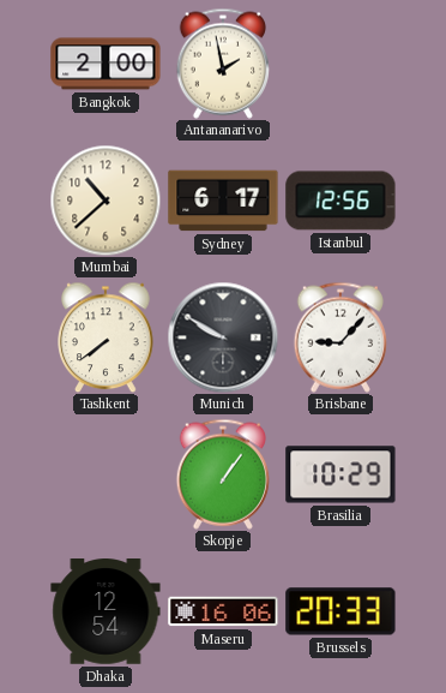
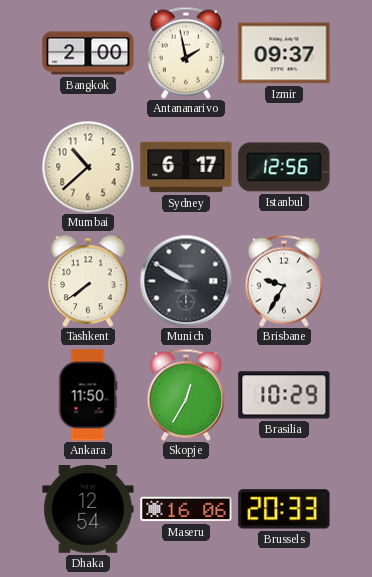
Izmir: none -> 09:37 (284, 53)
Brisbane: 9:07 -> 9:35 (283, 281)
Ankara: none -> 11:50 (88, 395)
Skopje: 1:06 -> 12:35 (185, 395)
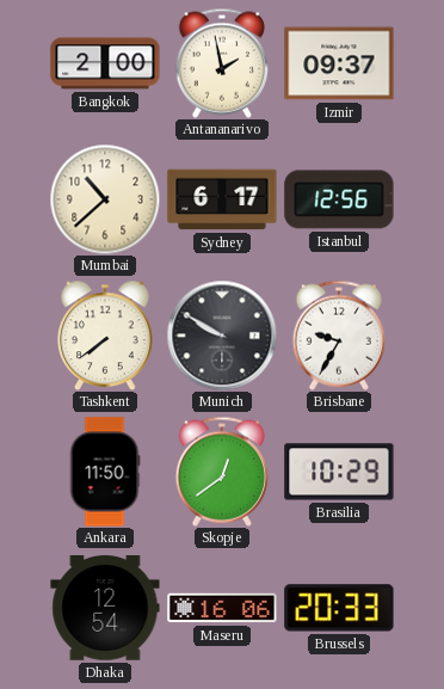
Skopje: 12:35 -> 12:39 (221, 472)
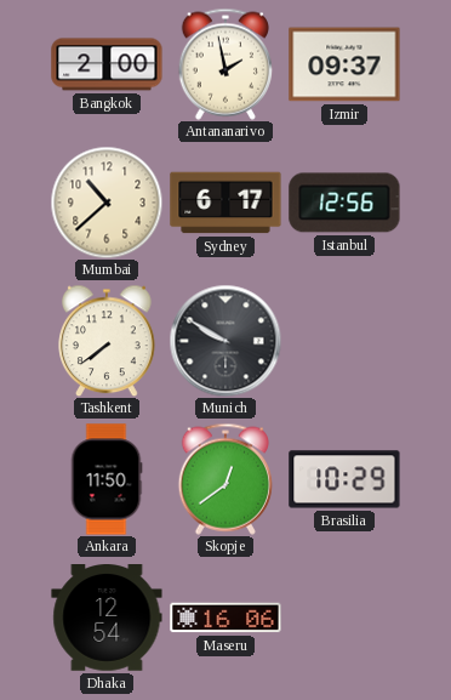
Brisbane: 9:35 -> none (338, 336)
Brussels: 20:33 -> none (339, 608)
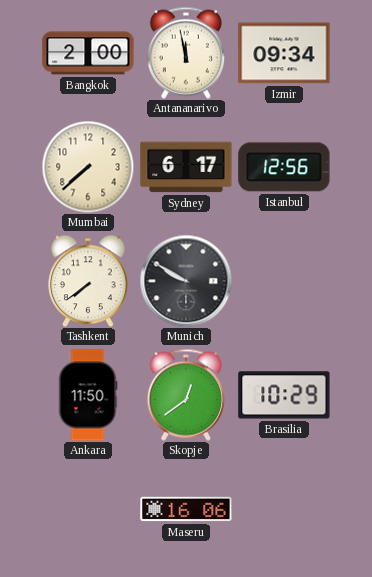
Antananarivo: 1:58 -> 11:58 (185, 53)
Izmir: 09:37 -> 09:34 (284, 53)
Mumbai: 10:38 -> 7:38 (88, 167)
Dhaka: 12:54 -> none (107, 619)
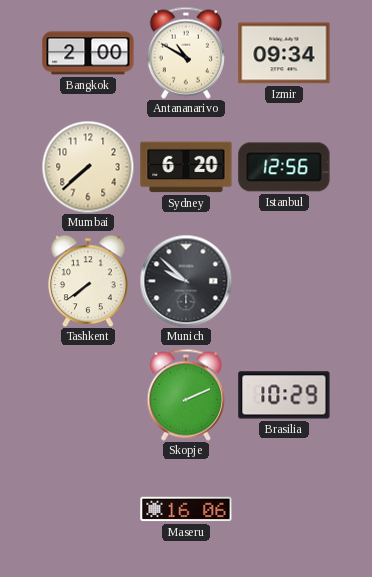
Antananarivo: 11:58 -> 10:50 (185, 53)
Sydney: 6:17 -> 6:20 (186, 167)
Munich: 9:50 -> 9:52 (186, 281)
Ankara: 11:50 -> none (88, 395)
Skopje: 12:39 -> 2:11 (185, 395)
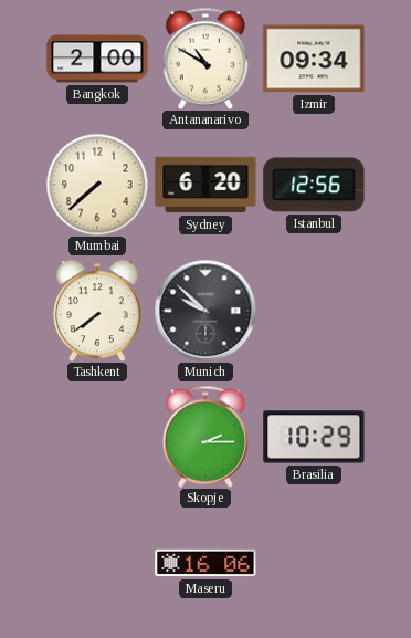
Skopje: 2:11 -> 2:15 (204, 437)
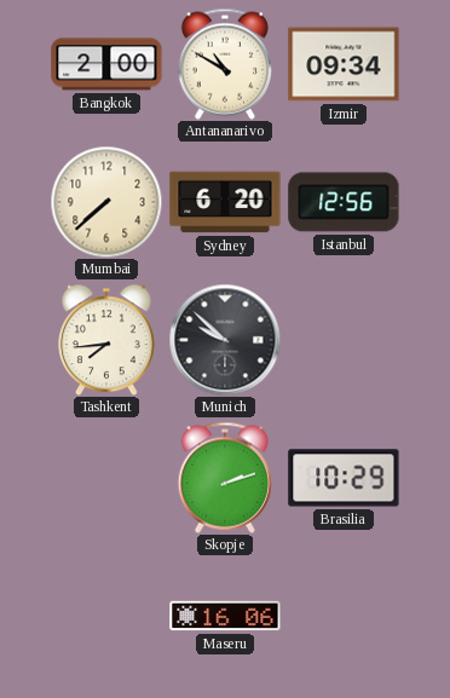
Tashkent: 7:39 -> 7:44 (106, 340)
Skopje: 2:15 -> 2:12 (224, 478)
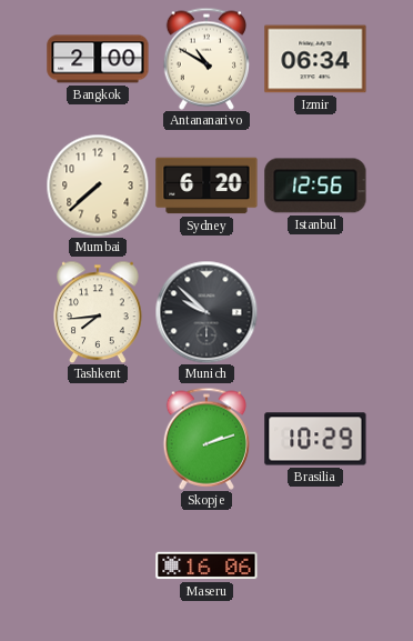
Izmir: 09:34 -> 06:34 (315, 59)
